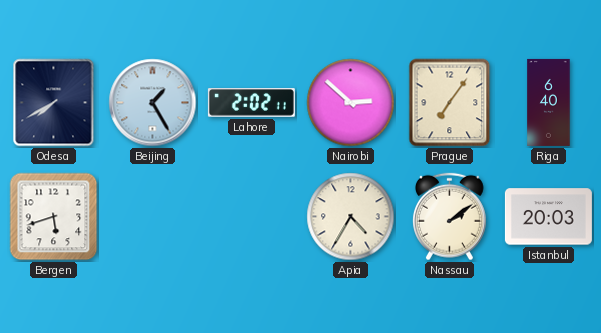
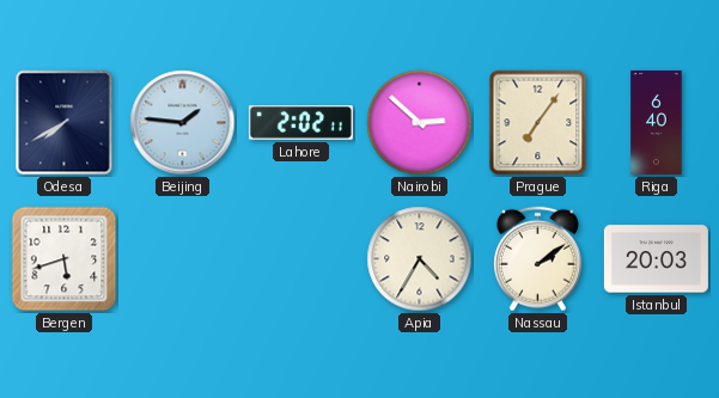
Beijing: 1:25 -> 1:46 (183, 123)
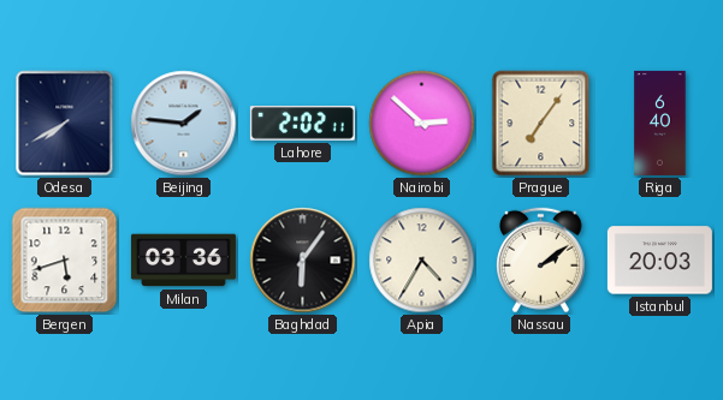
Milan: none -> 03:36 (183, 261)
Baghdad: none -> 6:06 (303, 261)
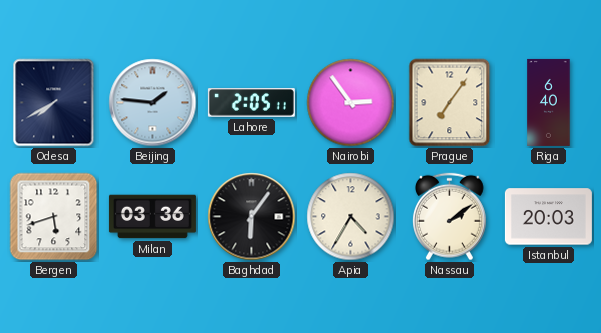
Lahore: 2:02 -> 2:05 (251, 103)
Nairobi: 2:52 -> 2:54 (351, 103)
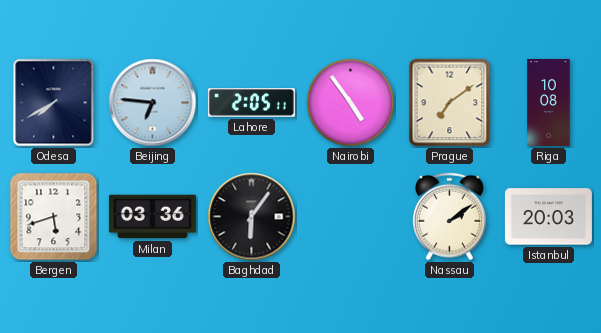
Beijing: 1:46 -> 6:46 (153, 103)
Nairobi: 2:54 -> 4:54 (351, 103)
Prague: 7:06 -> 7:09 (450, 103)
Riga: 6:40 -> 10:08 (549, 102)
Apia: 4:35 -> none (351, 217)
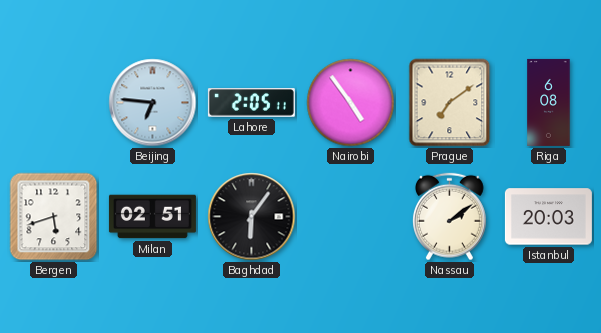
Odesa: 7:40 -> none (54, 103)
Riga: 10:08 -> 6:08 (549, 102)
Milan: 03:36 -> 02:51 (152, 217)
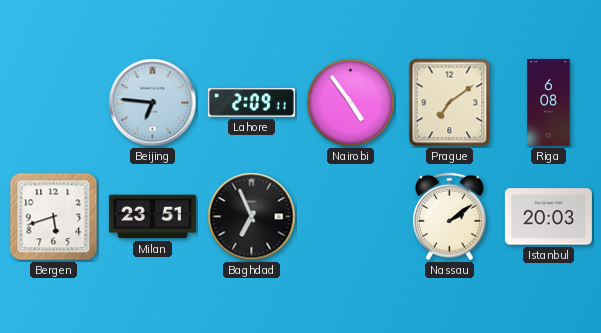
Lahore: 2:05 -> 2:09 (251, 103)
Milan: 02:51 -> 23:51 (152, 217)
Baghdad: 6:06 -> 6:56 (252, 217)
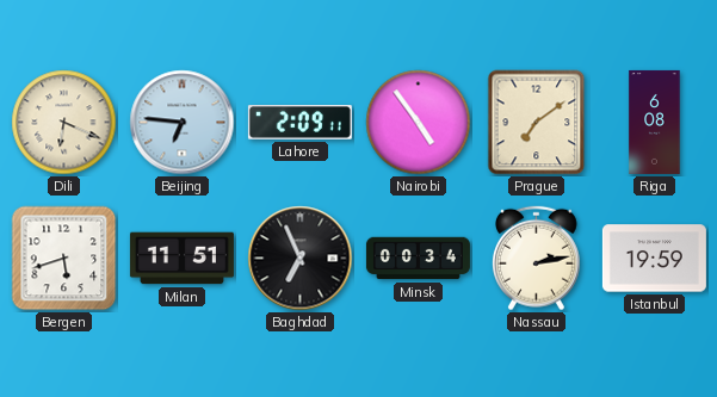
Dili: none -> 6:19 (64, 123)
Milan: 23:51 -> 11:51 (181, 259)
Minsk: none -> 00:34 (418, 259)
Nassau: 2:09 -> 2:13 (536, 259)
Istanbul: 20:03 -> 19:59 (654, 259)
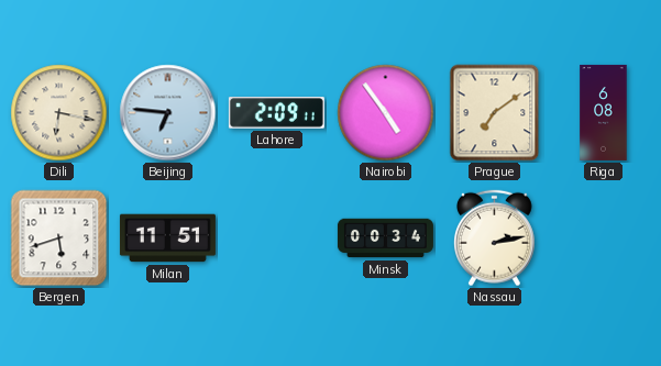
Dili: 6:19 -> 6:17 (59, 113)
Baghdad: 6:56 -> none (301, 259)
Istanbul: 19:59 -> none (654, 259)
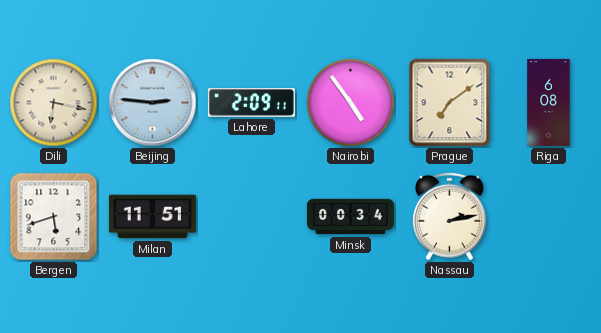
Beijing: 6:46 -> 2:46 (153, 103)
